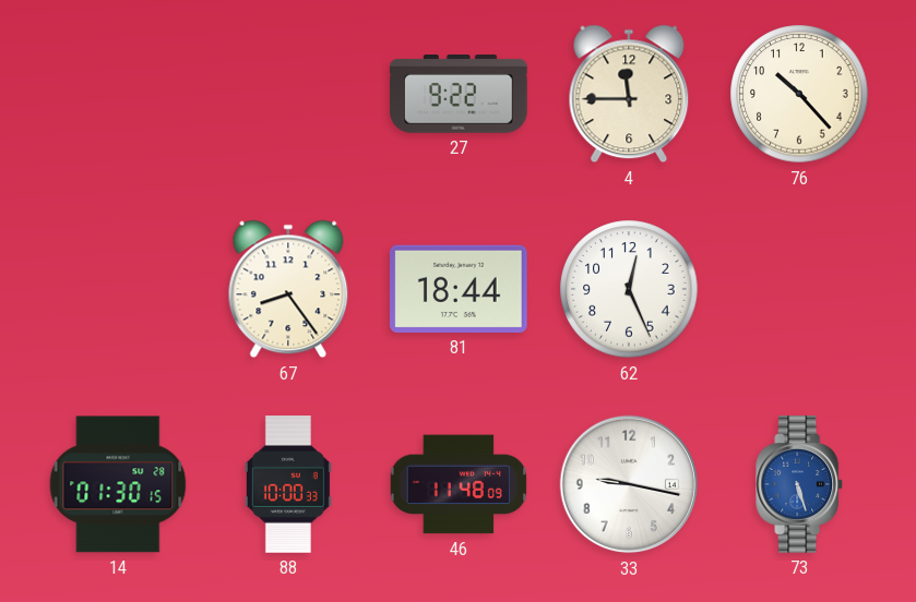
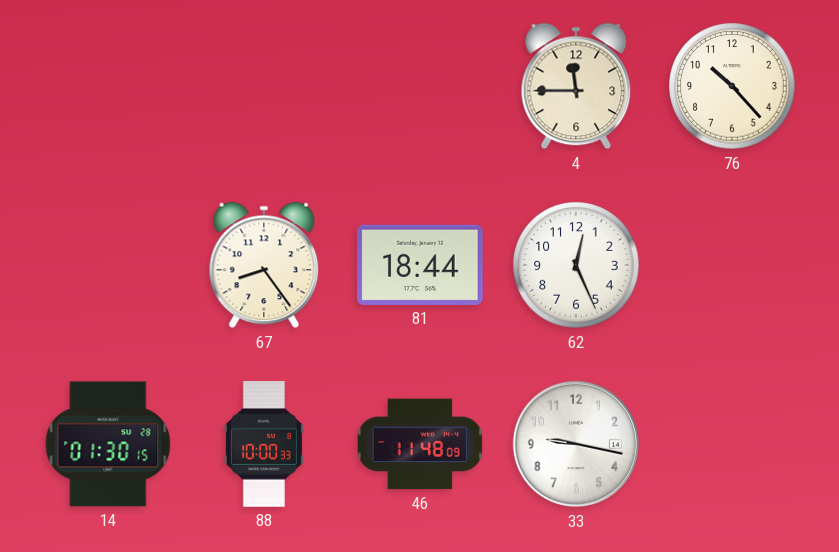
27: 9:22 -> none (459, 95)
73: 5:27 -> none (800, 484)
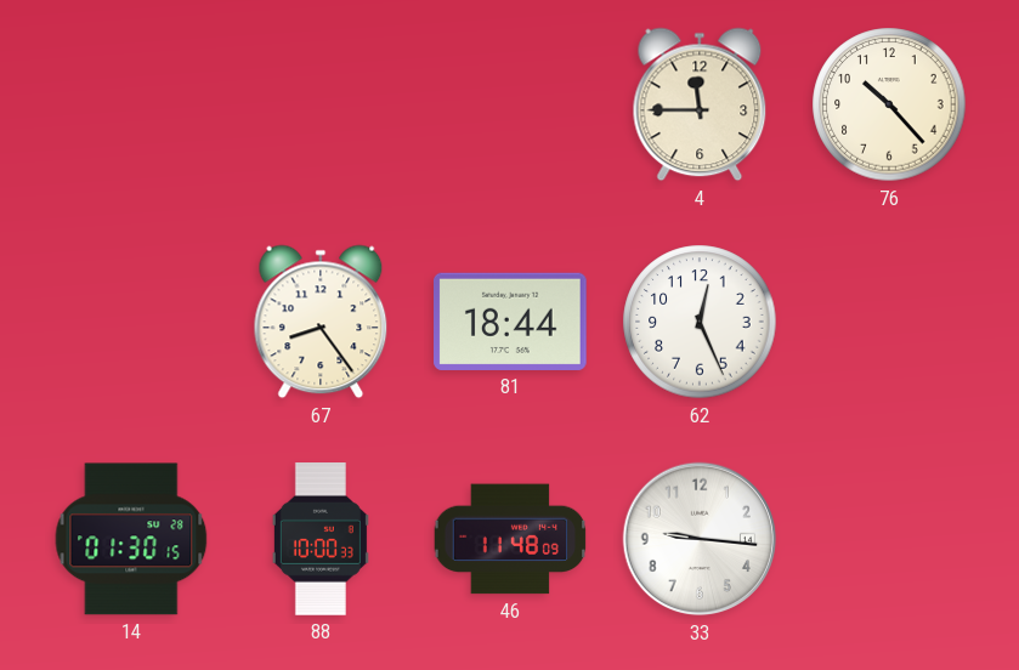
33: 9:17 -> 9:16 (700, 539)
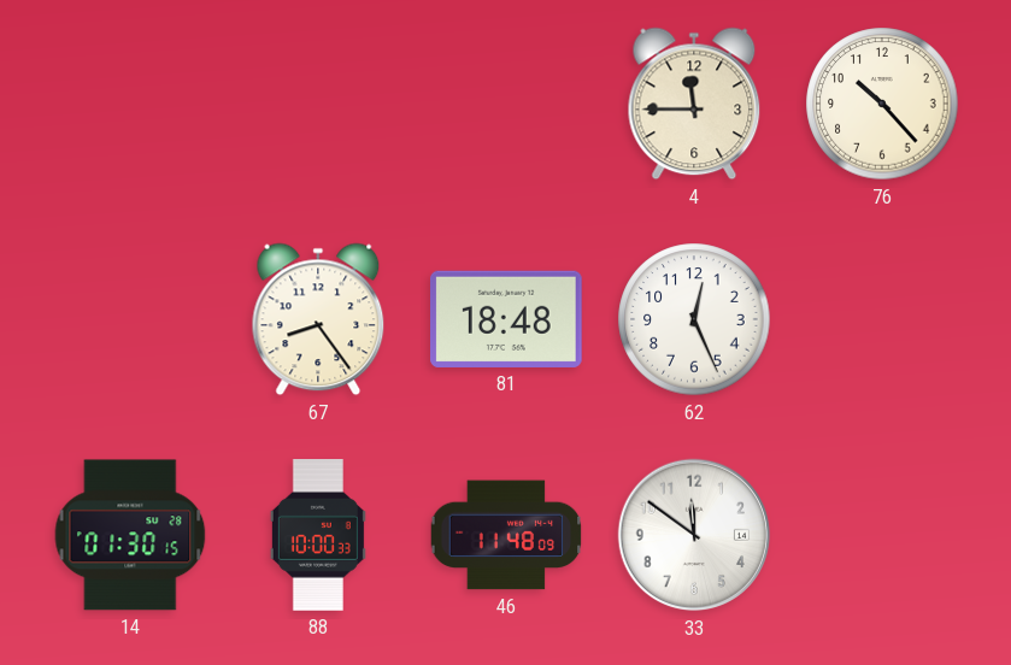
81: 18:44 -> 18:48 (507, 319)
33: 9:16 -> 11:51 (694, 535)
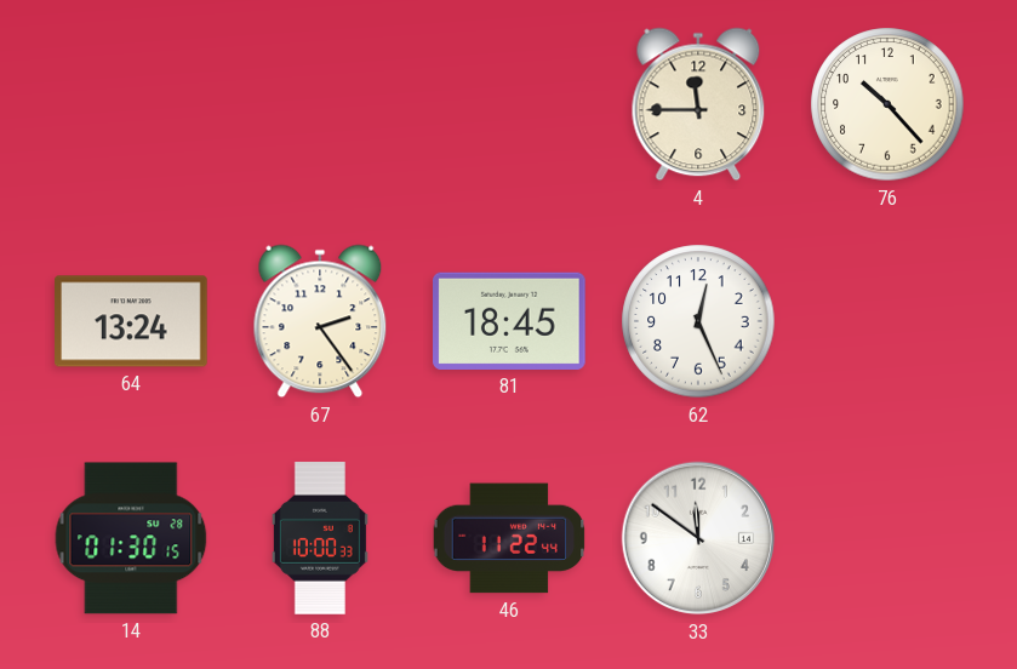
64: none -> 13:24 (132, 321)
67: 8:24 -> 2:24 (320, 321)
81: 18:48 -> 18:45 (510, 321)
46: 11:48 -> 11:22 (509, 538)
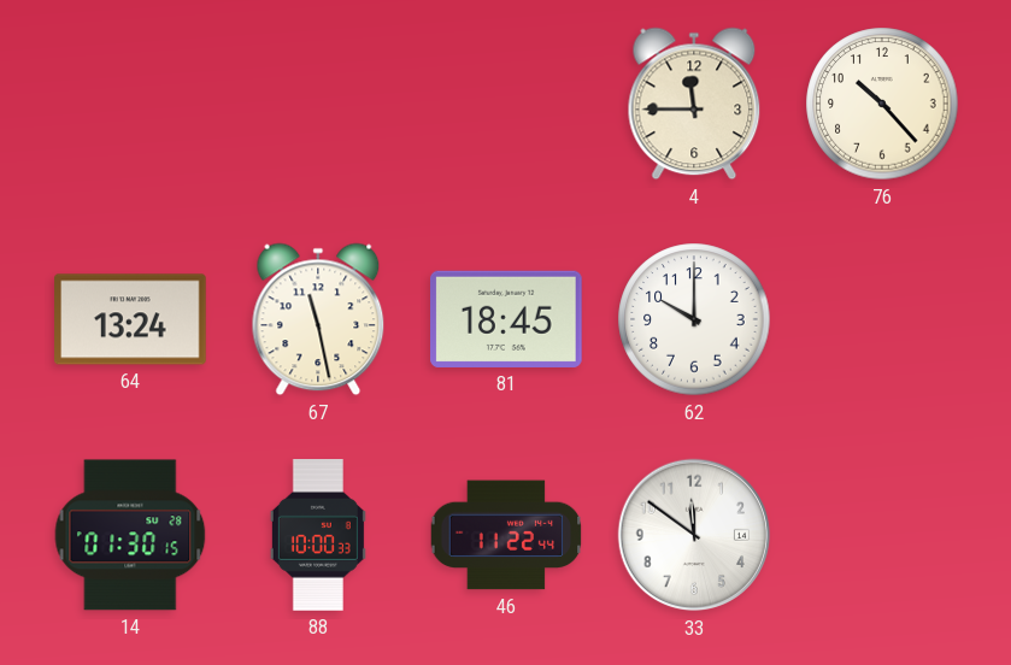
67: 2:24 -> 11:28 (318, 319)
62: 12:26 -> 10:00 (694, 319)
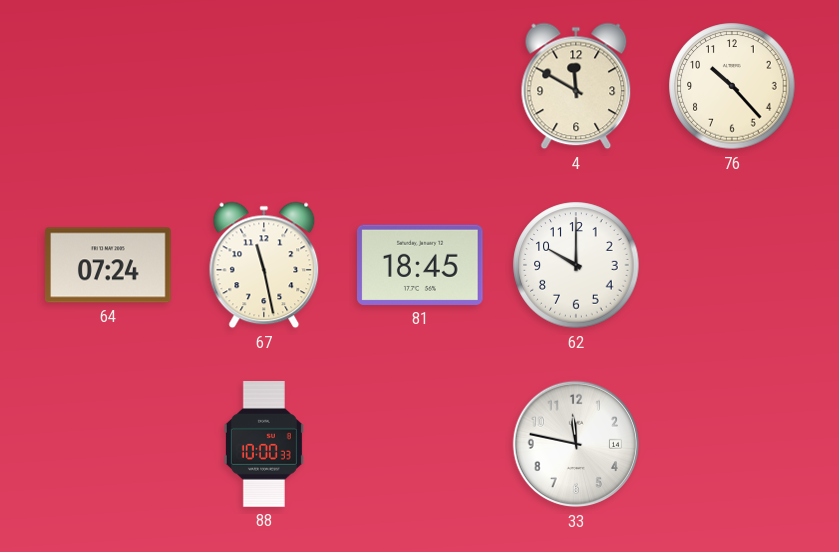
4: 11:45 -> 11:50 (576, 86)
64: 13:24 -> 07:24 (109, 265)
14: 01:30 -> none (130, 535)
46: 11:22 -> none (506, 535)
33: 11:51 -> 11:47 (576, 444)
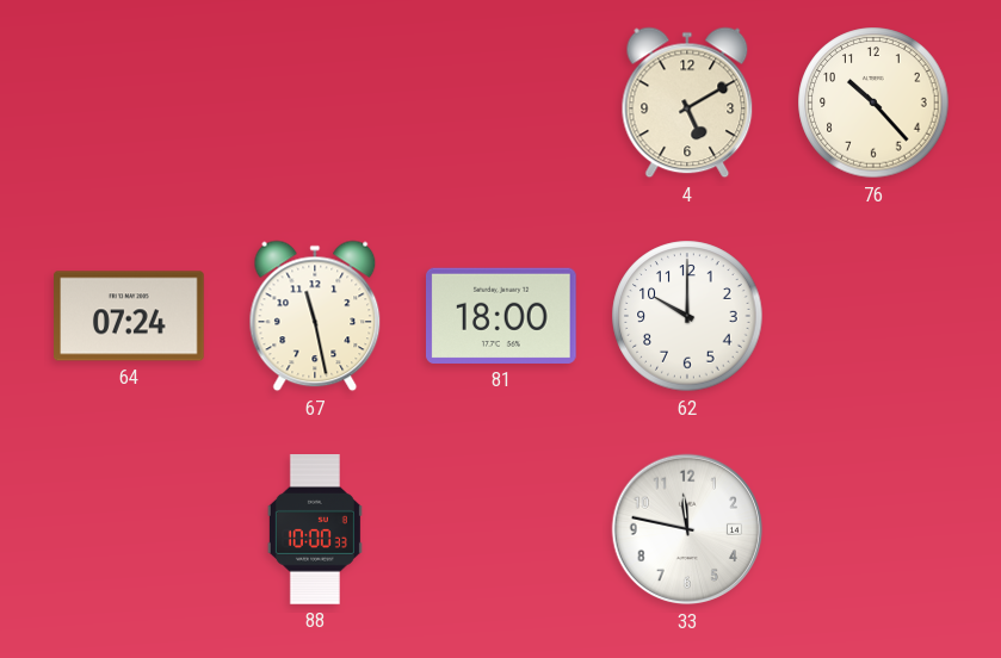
4: 11:50 -> 5:10 (687, 103)
81: 18:45 -> 18:00 (502, 316)
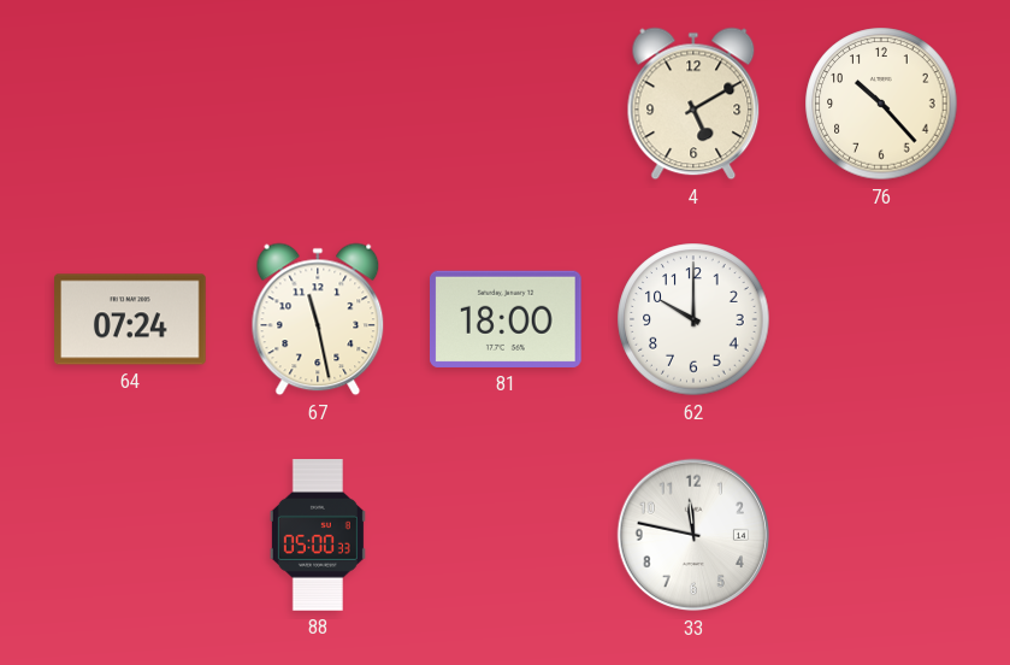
88: 10:00 -> 05:00 (318, 535)
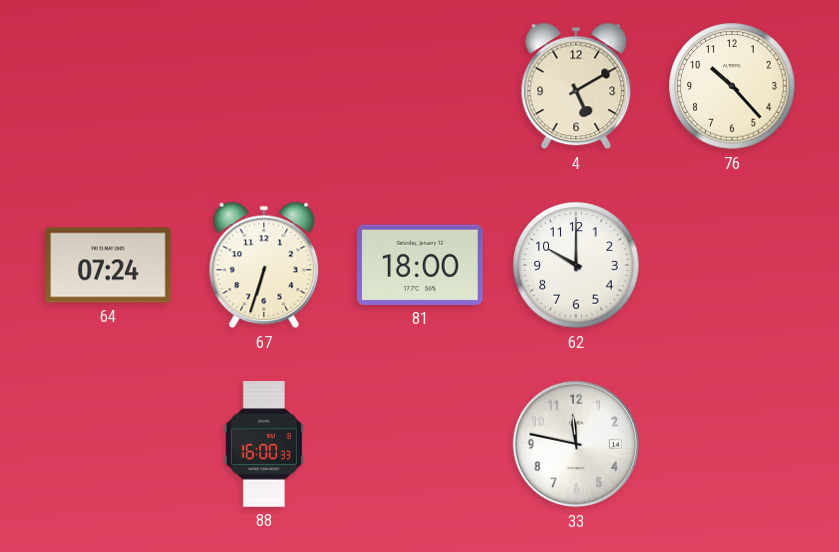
67: 11:28 -> 6:33 (264, 265)
88: 05:00 -> 16:00 (264, 444)
